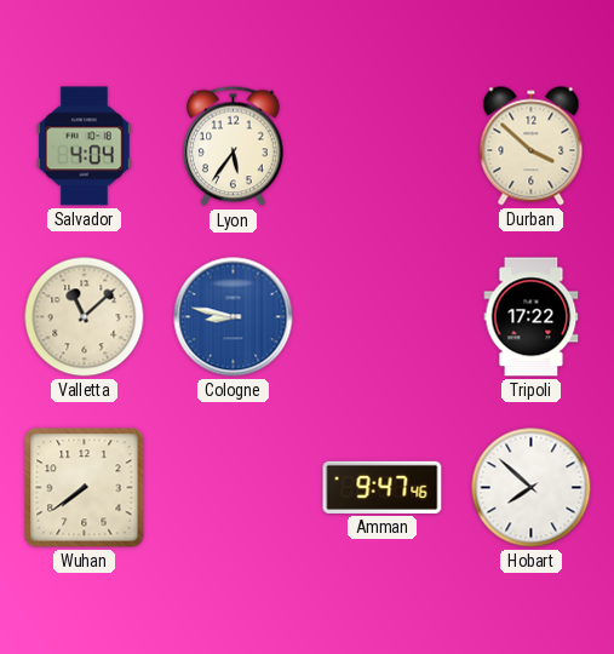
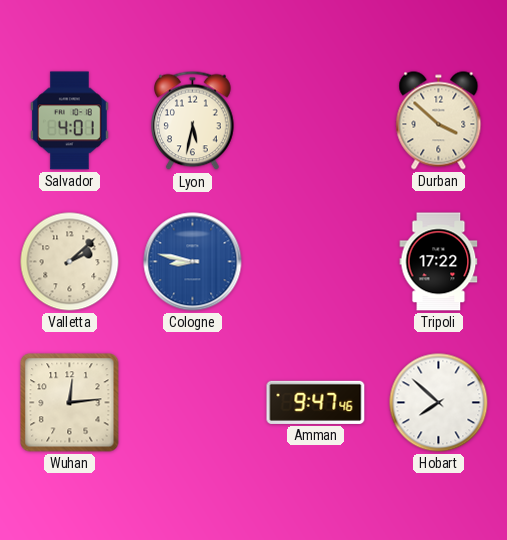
Salvador: 4:04 -> 4:01 (69, 121)
Lyon: 5:36 -> 5:32 (193, 121)
Valletta: 11:08 -> 2:08 (70, 262)
Wuhan: 7:39 -> 12:14 (70, 403)
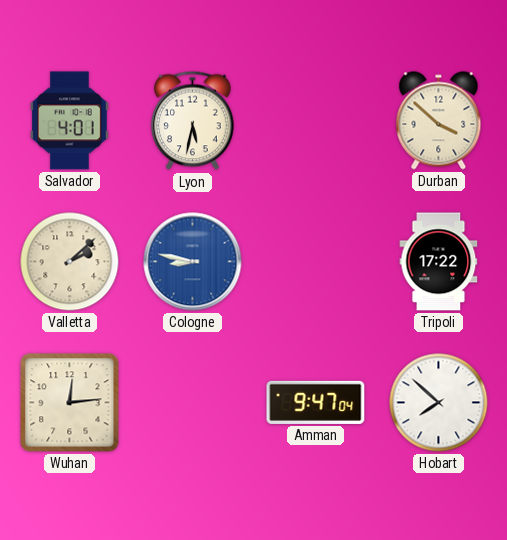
Amman: 9:47:46 -> 9:47:04 (316, 402)
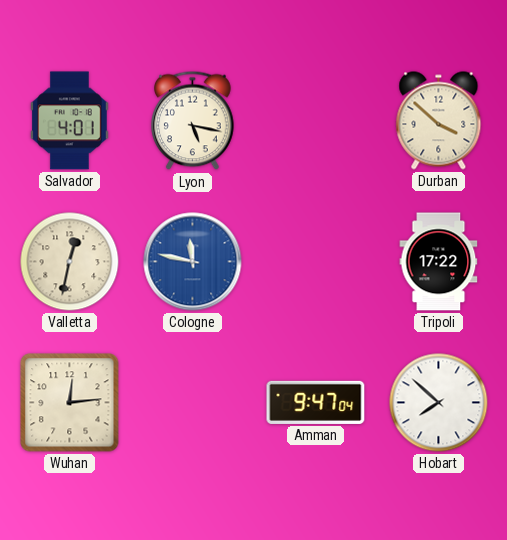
Lyon: 5:32 -> 5:17 (193, 121)
Valletta: 2:08 -> 12:32 (70, 262)
Cologne: 8:47 -> 11:47 (193, 262)
